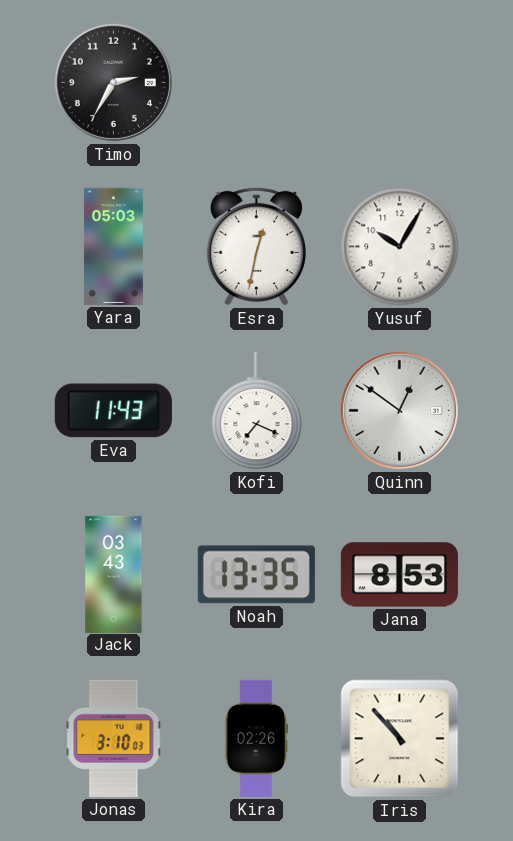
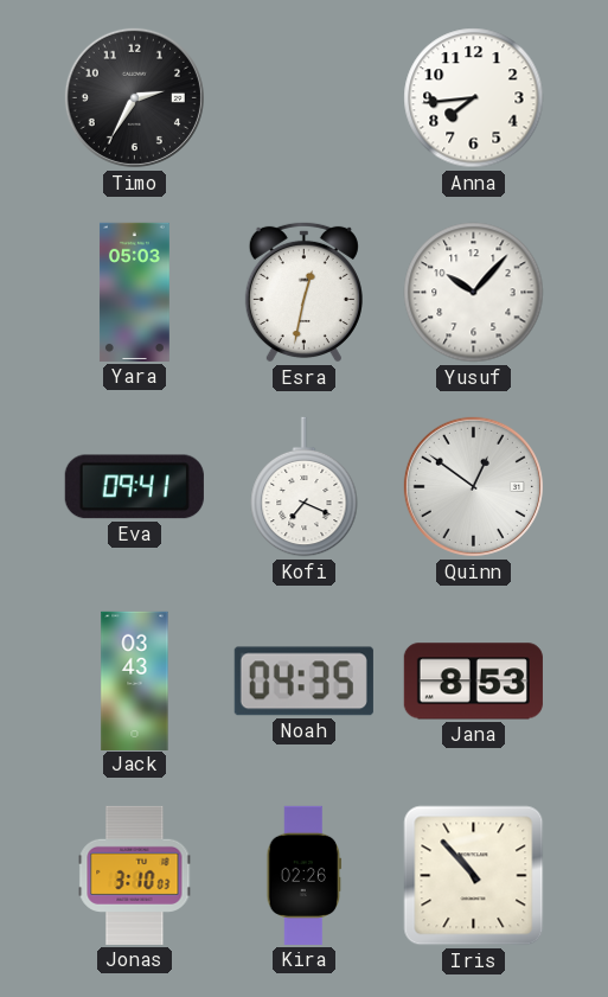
Anna: none -> 7:44 (474, 98)
Yusuf: 10:05 -> 10:07 (474, 293)
Eva: 11:43 -> 09:41 (134, 487)
Noah: 13:35 -> 04:35 (303, 682)
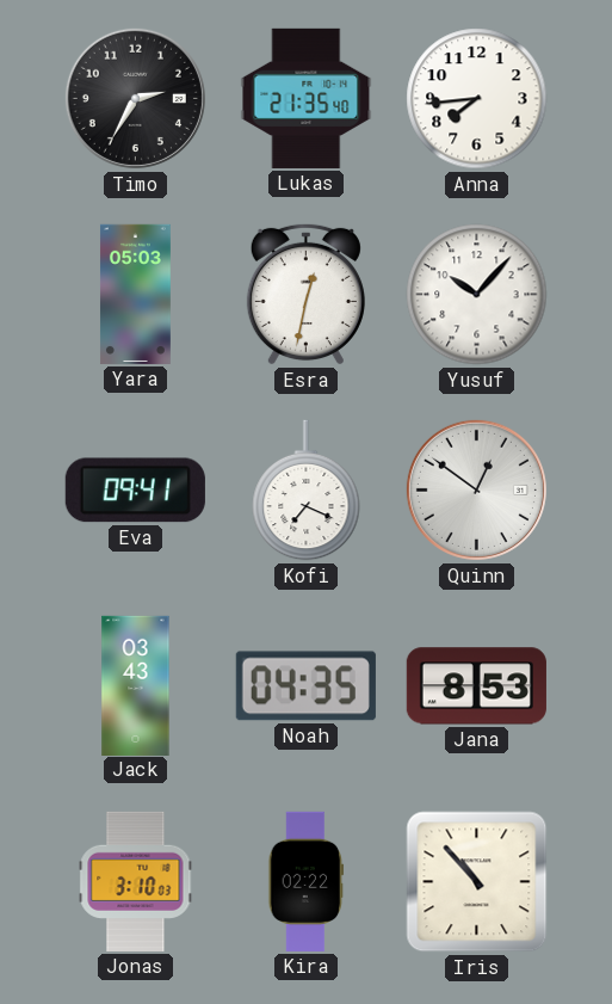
Lukas: none -> 21:35 (307, 98)
Kira: 02:26 -> 02:22 (307, 881)
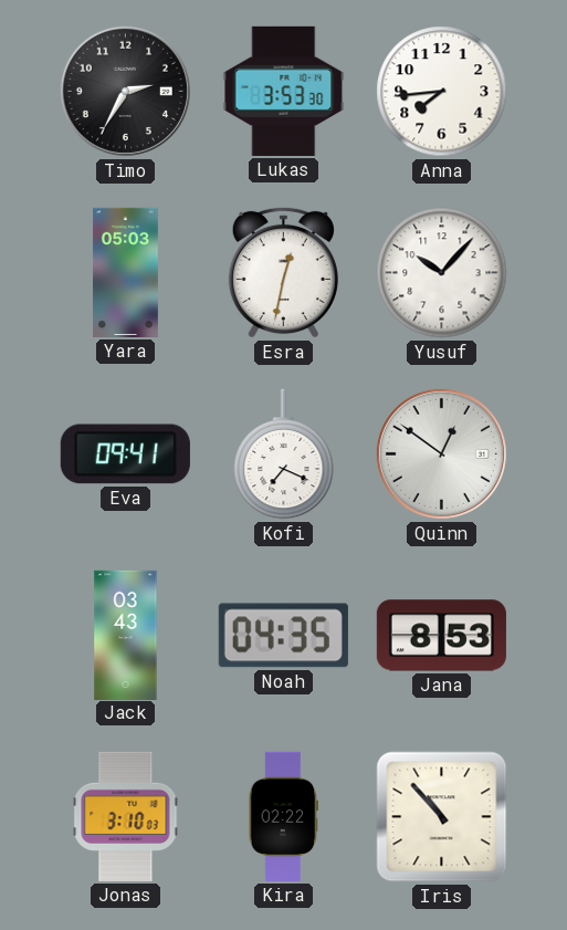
Lukas: 21:35 -> 3:53 (284, 91)
